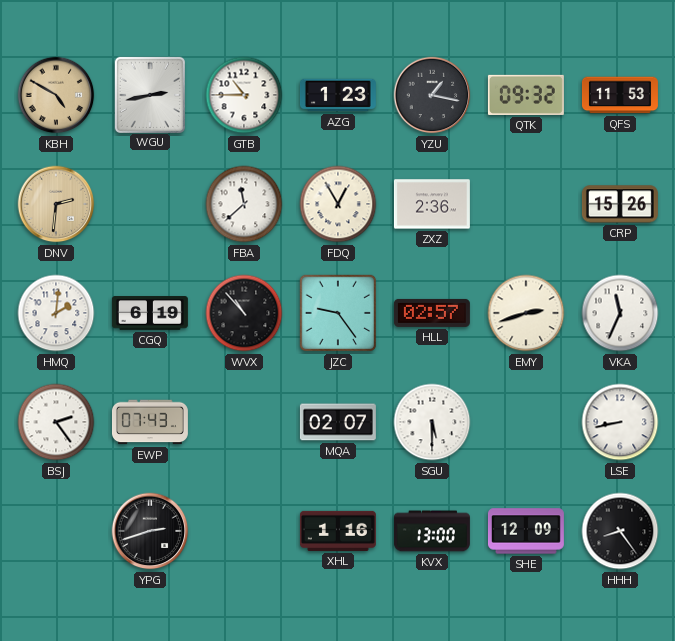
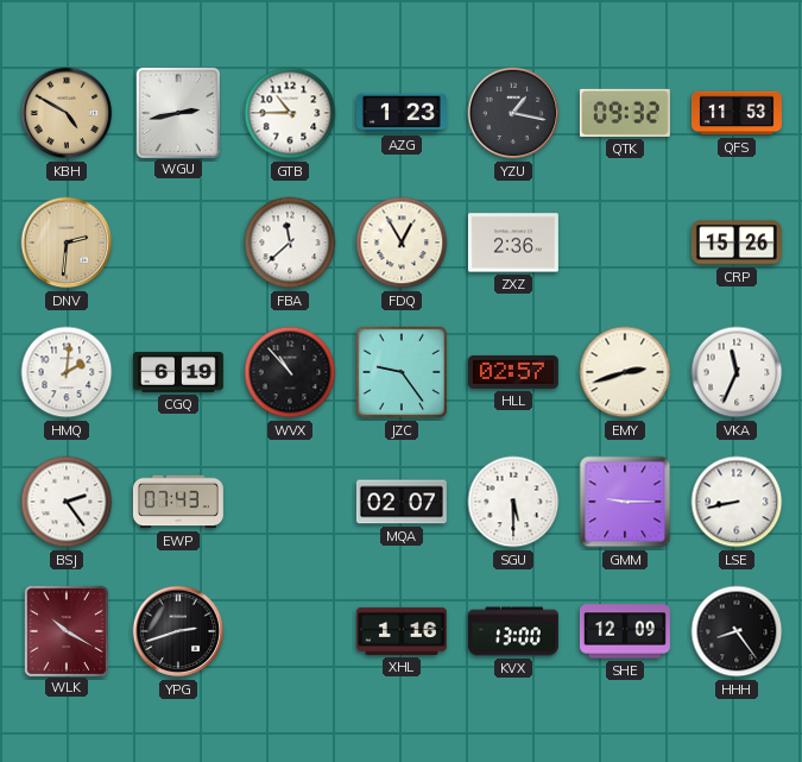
GMM: none -> 9:15 (625, 502)
WLK: none -> 10:20 (65, 630)
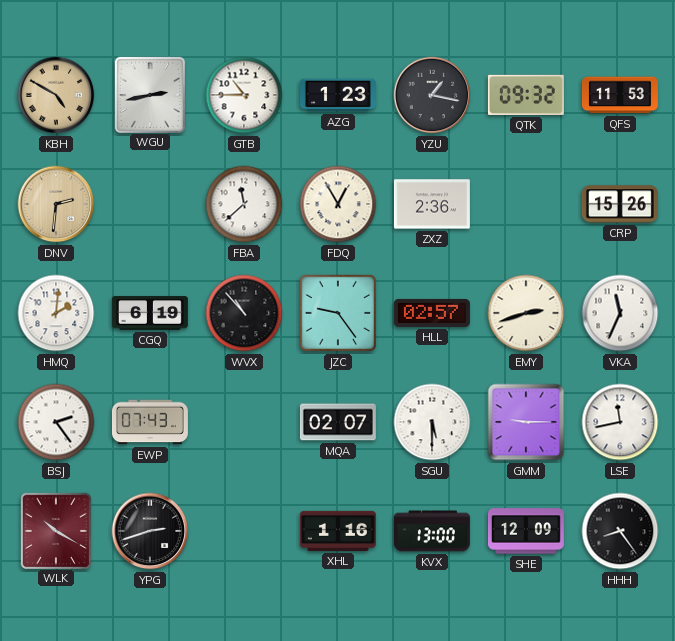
LSE: 8:43 -> 11:43 (620, 422)
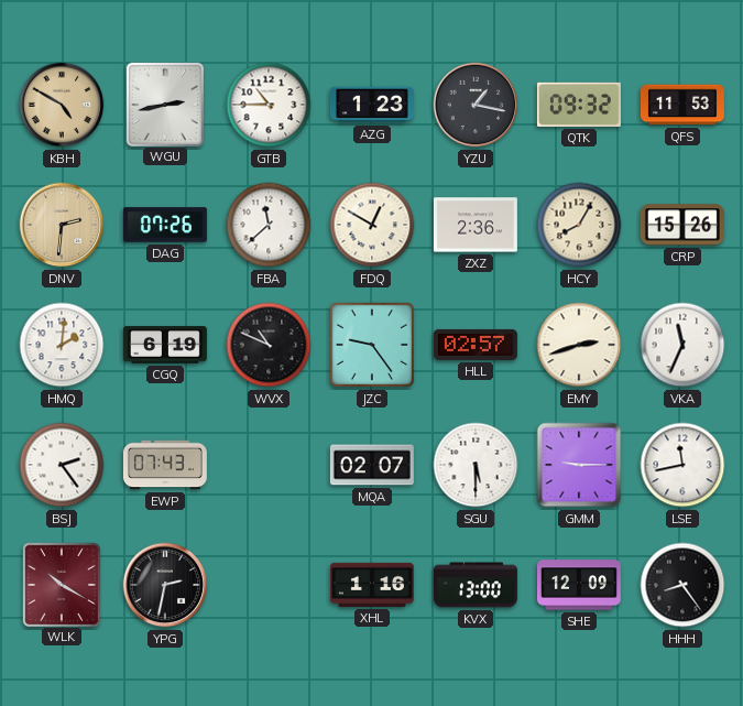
DAG: none -> 07:26 (165, 225)
FDQ: 12:55 -> 12:50 (372, 225)
HCY: none -> 8:05 (579, 225)
WVX: 10:53 -> 10:49 (269, 345)
YPG: 2:42 -> 2:32 (165, 585)
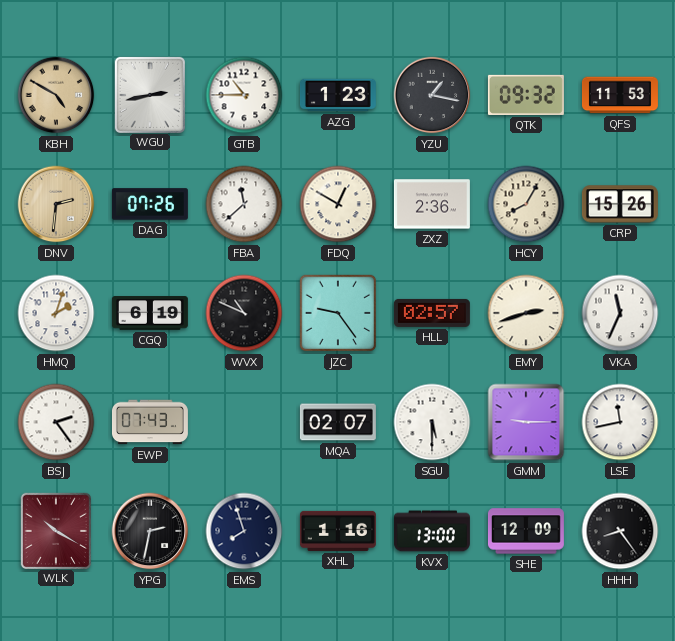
HMQ: 2:01 -> 2:03 (56, 313)
EMS: none -> 7:57 (244, 531)
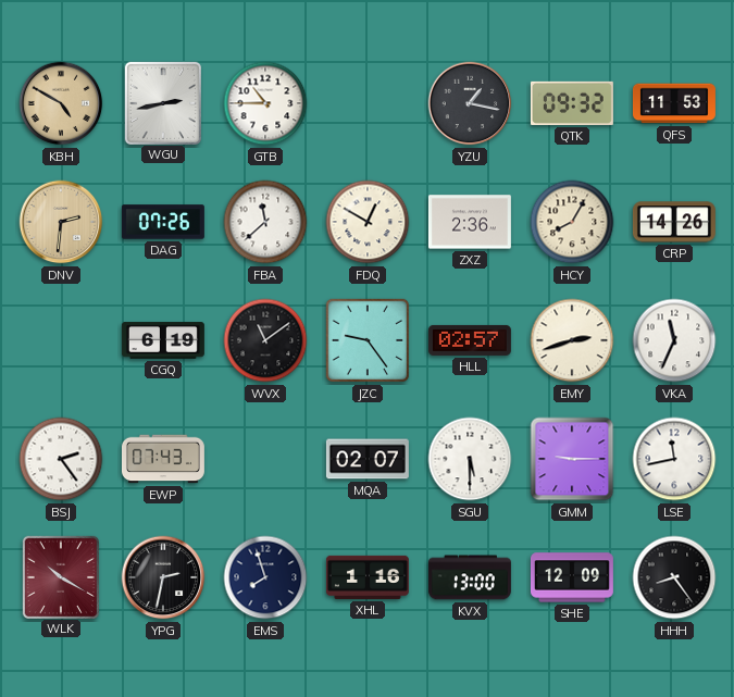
AZG: 1:23 -> none (338, 95)
CRP: 15:26 -> 14:26 (674, 222)
HMQ: 2:03 -> none (56, 313)
WVX: 10:49 -> 11:09 (265, 340)
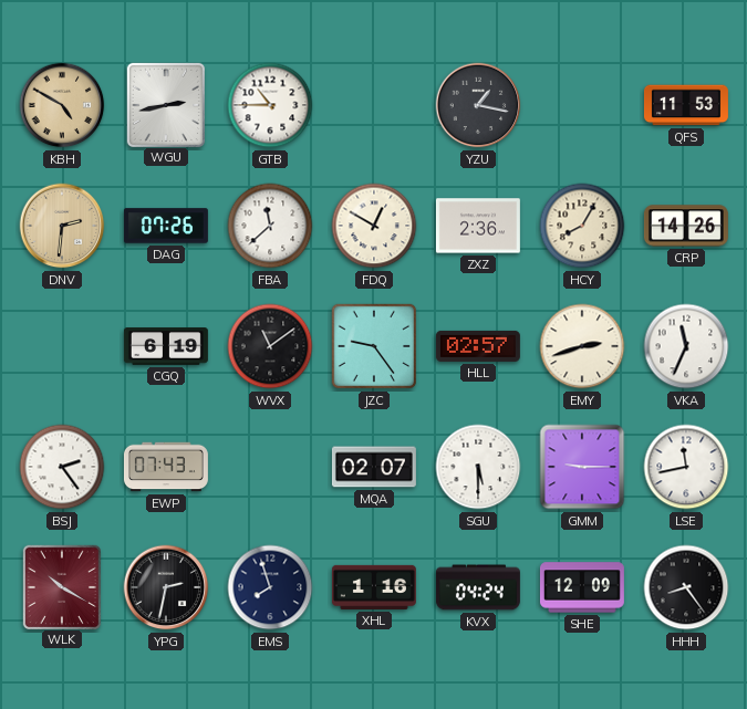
QTK: 09:32 -> none (572, 103)
KVX: 13:00 -> 04:24 (478, 587)
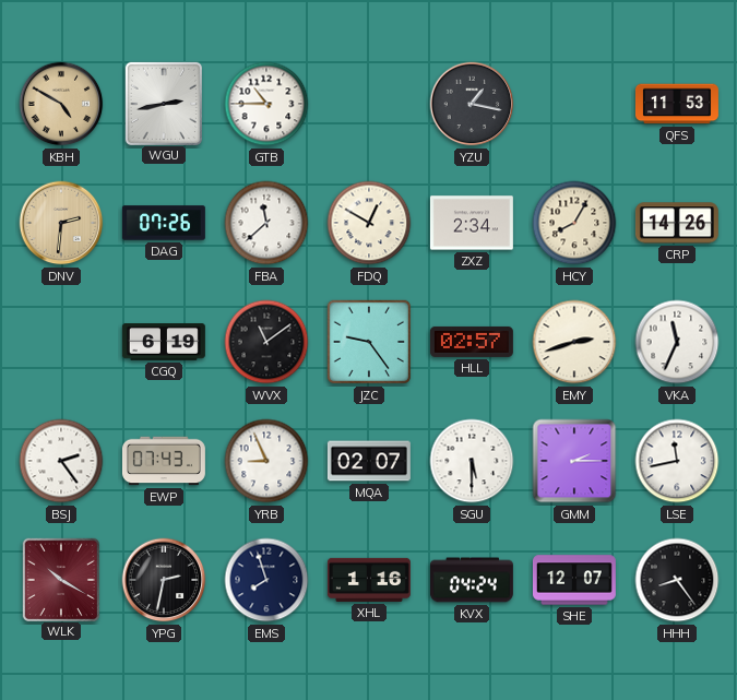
ZXZ: 2:36 -> 2:34 (472, 223)
YRB: none -> 8:56 (266, 461)
GMM: 9:15 -> 2:15 (574, 461)
SHE: 12:09 -> 12:07 (574, 580)
